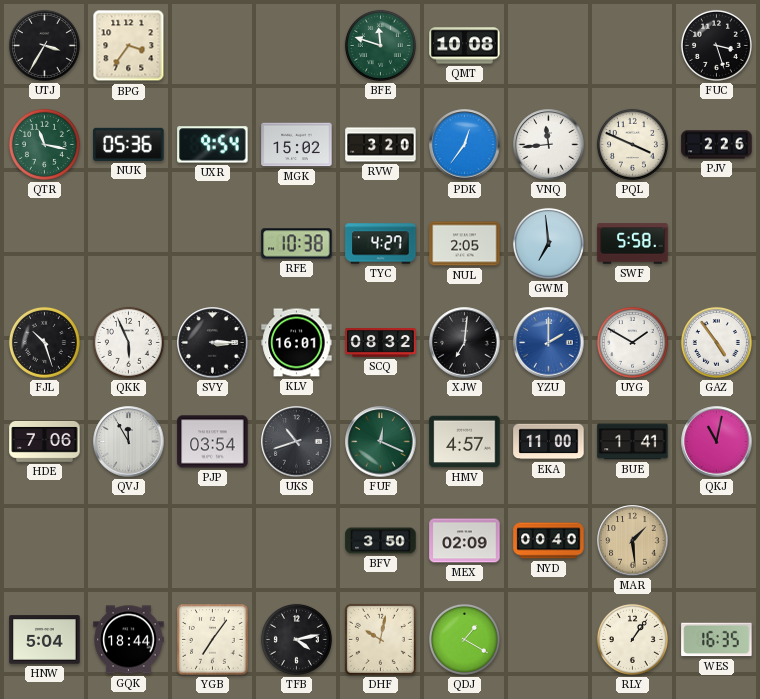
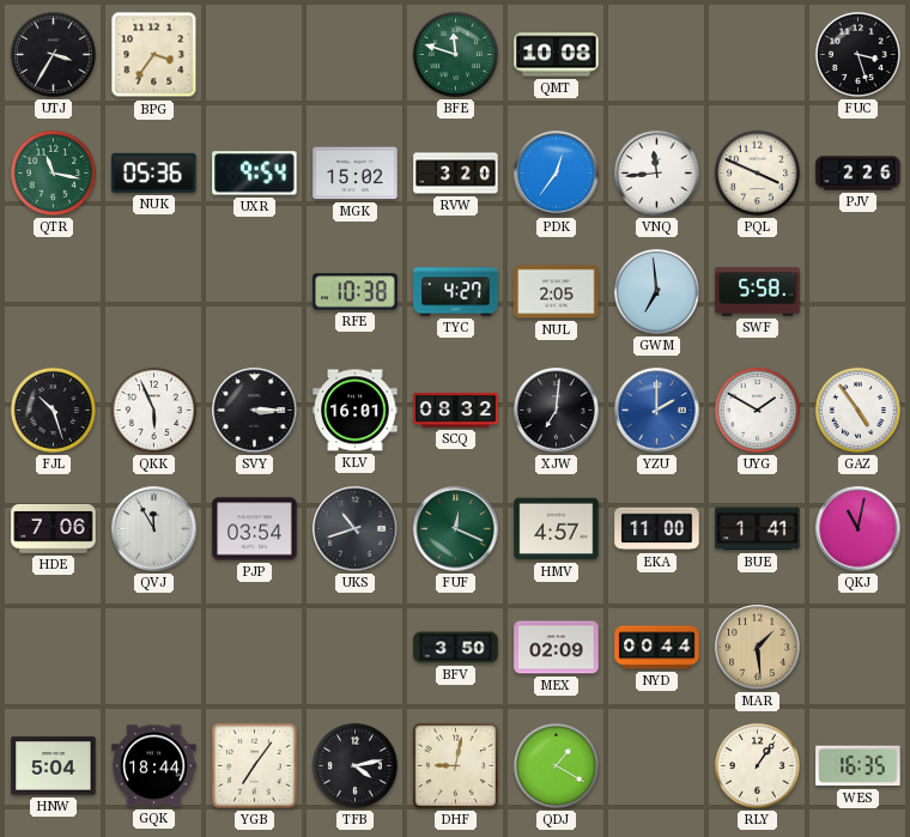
NYD: 00:40 -> 00:44 (657, 648)
DHF: 10:02 -> 9:02 (455, 765)
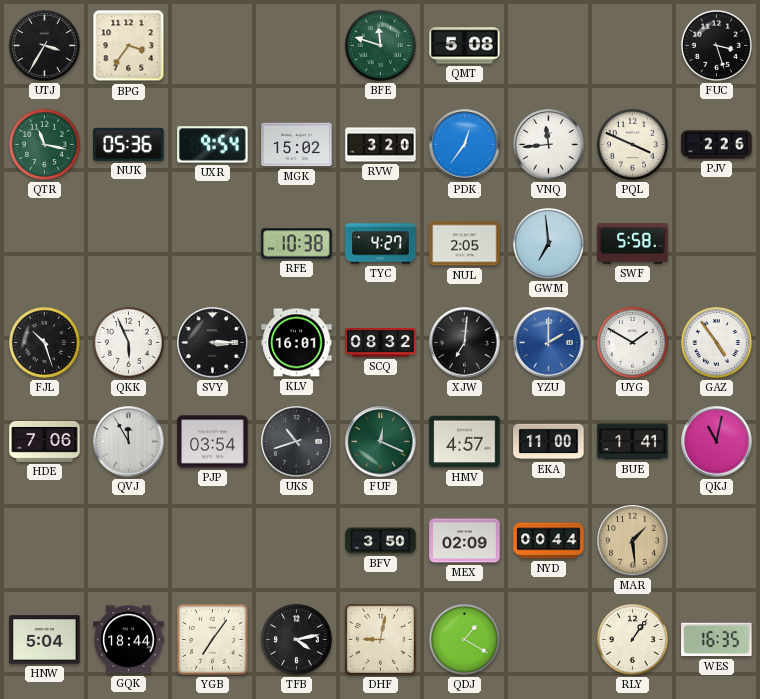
QMT: 10:08 -> 5:08 (465, 46)
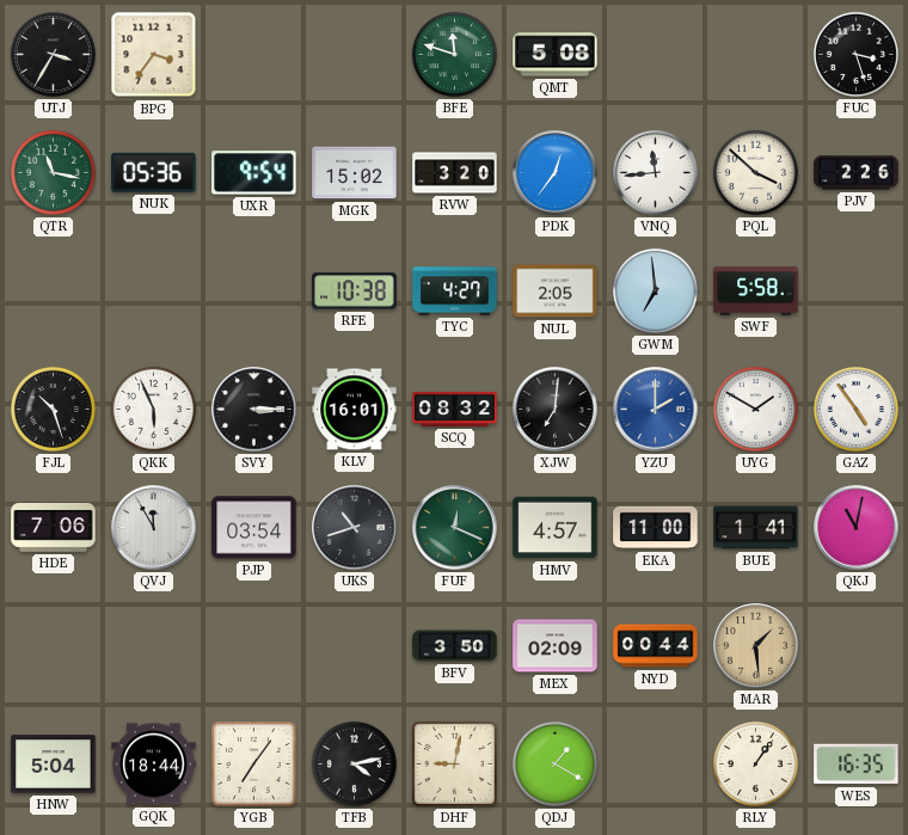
PQL: 3:49 -> 3:52 (755, 172)
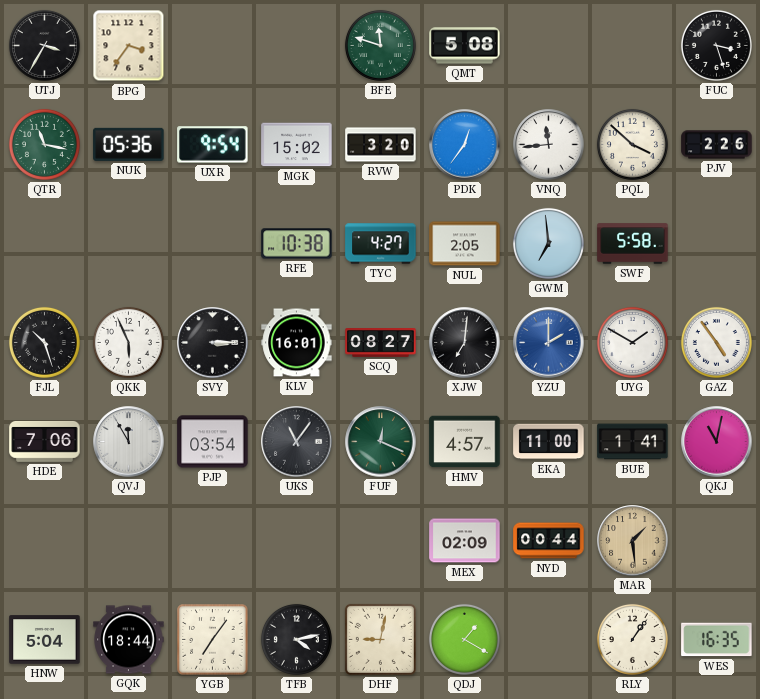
SCQ: 08:32 -> 08:27 (381, 343)
UKS: 10:42 -> 11:06 (297, 442)
BFV: 3:50 -> none (455, 646)
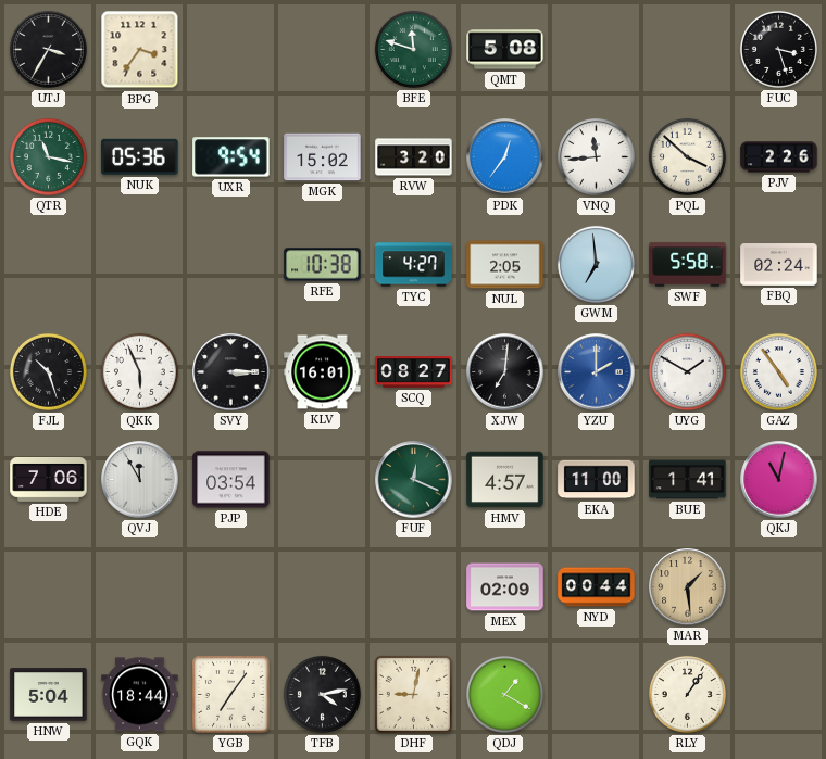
FBQ: none -> 02:24 (779, 265)
UKS: 11:06 -> none (297, 442)
WES: 16:35 -> none (717, 640)
